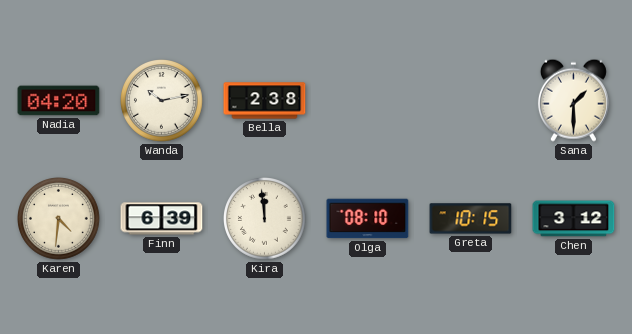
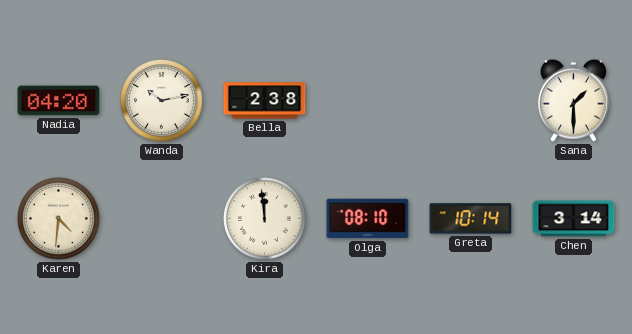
Finn: 6:39 -> none (162, 219)
Greta: 10:15 -> 10:14 (471, 219)
Chen: 3:12 -> 3:14 (574, 219)
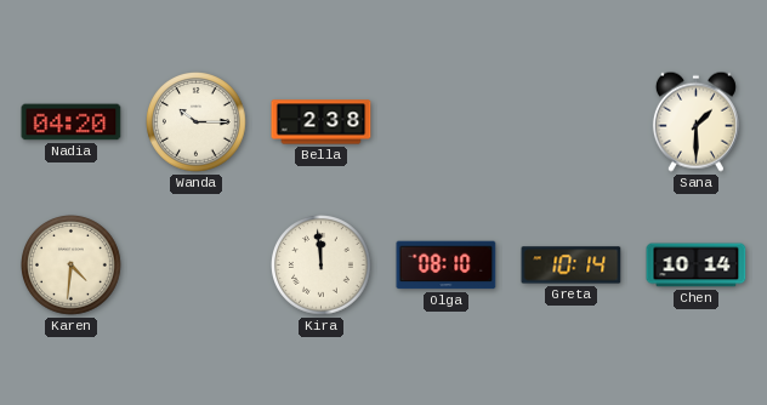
Wanda: 10:13 -> 10:15 (197, 122)
Chen: 3:14 -> 10:14 (697, 266)
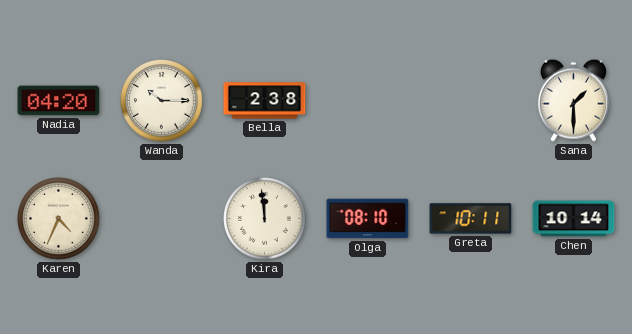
Karen: 4:31 -> 4:34 (59, 219)
Greta: 10:14 -> 10:11 (471, 219)
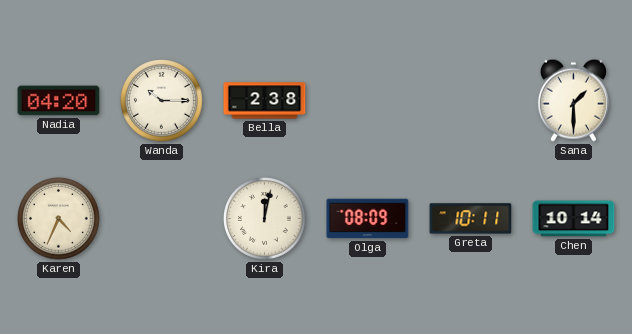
Kira: 11:59 -> 12:02 (265, 219)
Olga: 08:10 -> 08:09 (368, 219)
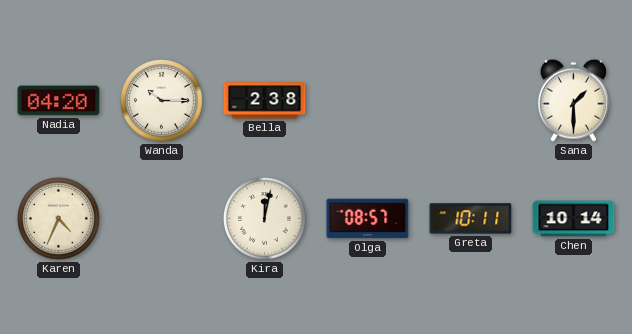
Olga: 08:09 -> 08:57 (368, 219)
